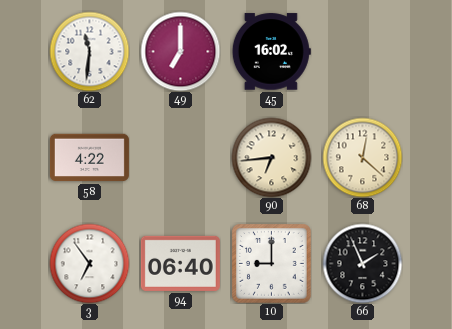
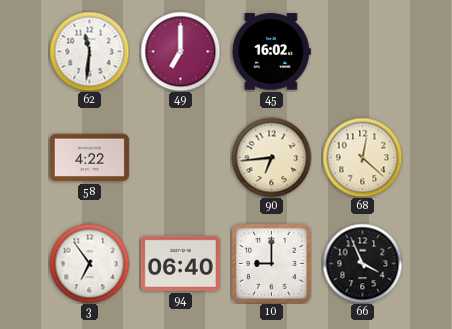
66: 1:56 -> 3:56 (362, 263)
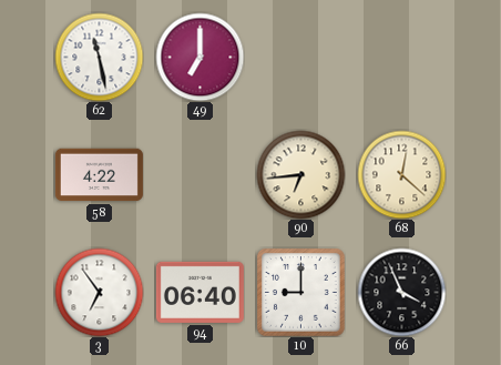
62: 11:31 -> 11:28 (99, 57)
45: 16:02 -> none (271, 52)
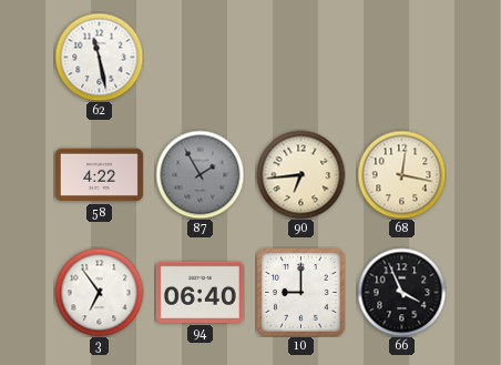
49: 7:00 -> none (200, 57)
87: none -> 1:55 (200, 174)
68: 12:22 -> 12:17 (401, 174)
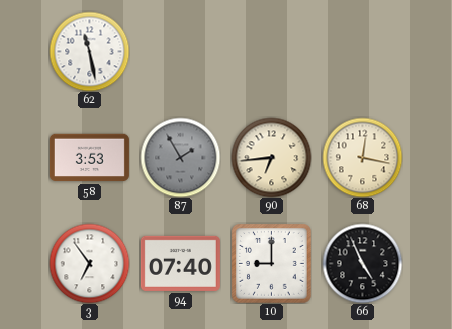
58: 4:22 -> 3:53 (89, 158)
94: 06:40 -> 07:40 (180, 263)
66: 3:56 -> 4:56 (362, 263)
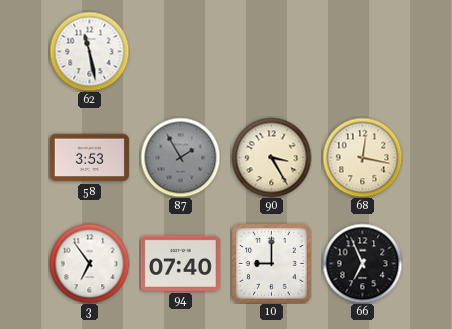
90: 6:44 -> 3:25 (271, 157)
66: 4:56 -> 6:56 (362, 263)
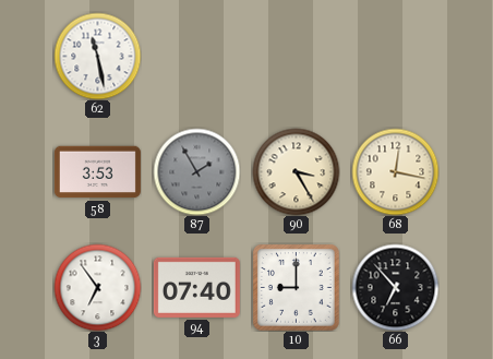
66: 6:56 -> 6:53 (395, 287)
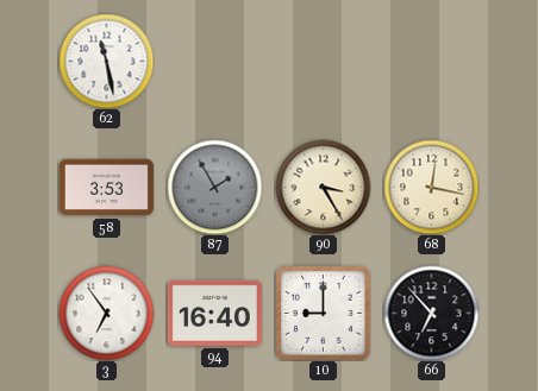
94: 07:40 -> 16:40 (214, 313)
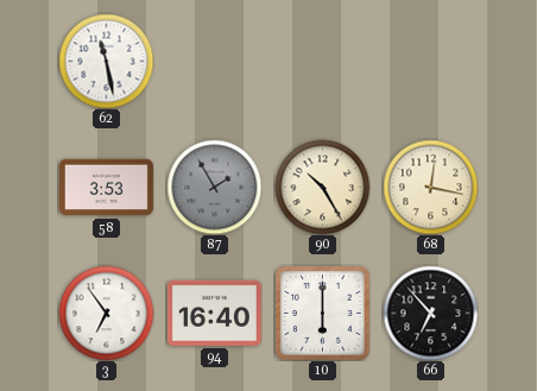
90: 3:25 -> 10:25 (322, 187)
10: 9:00 -> 6:00 (323, 314)
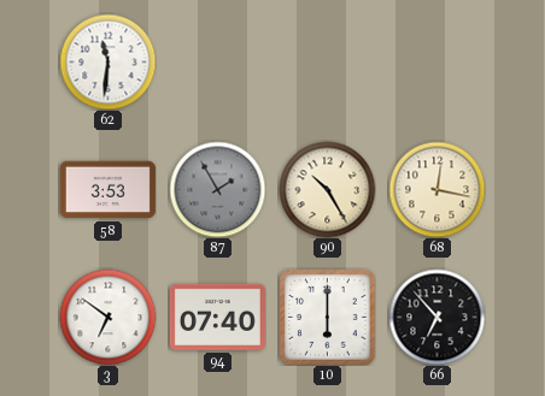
62: 11:28 -> 11:31 (107, 61)
3: 6:54 -> 6:51 (107, 317)
94: 16:40 -> 07:40 (217, 317)
